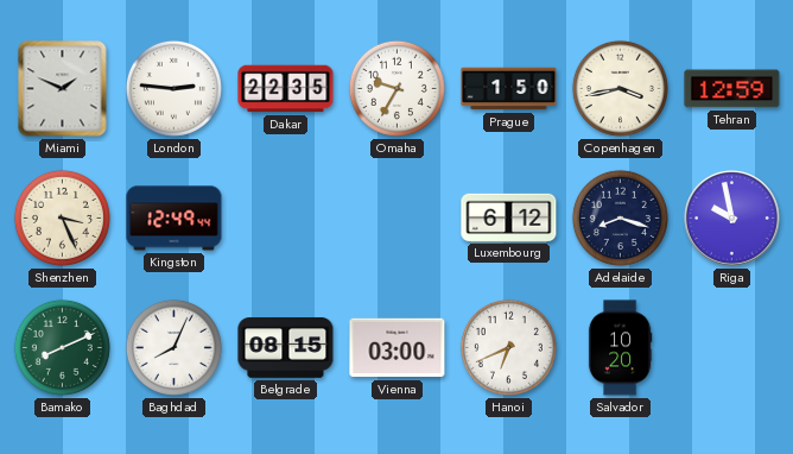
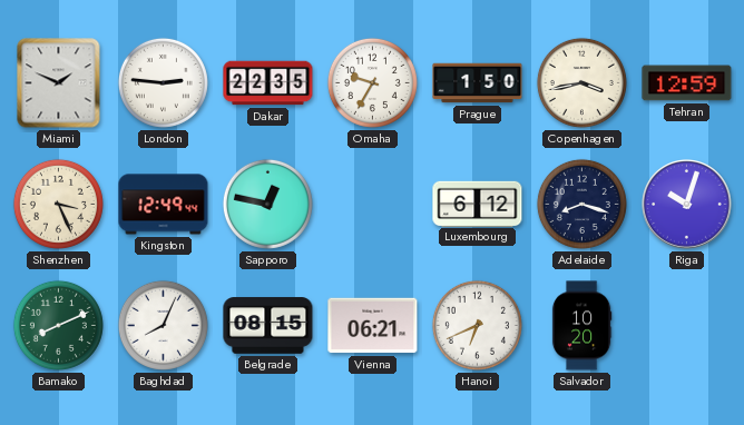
Sapporo: none -> 12:47 (267, 204)
Riga: 9:58 -> 10:03 (687, 205)
Vienna: 03:00 -> 06:21 (373, 326)
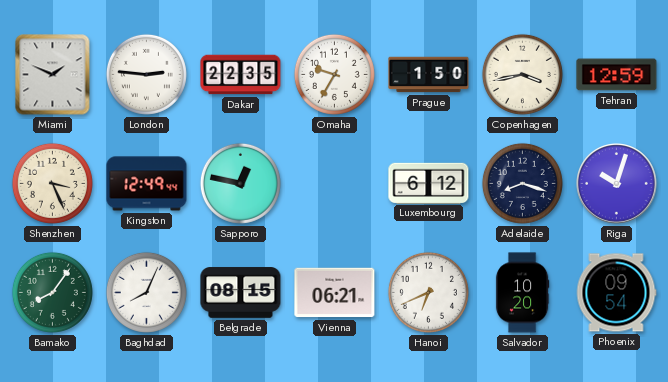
Bamako: 8:11 -> 8:06 (52, 292)
Phoenix: none -> 09:54 (616, 293)
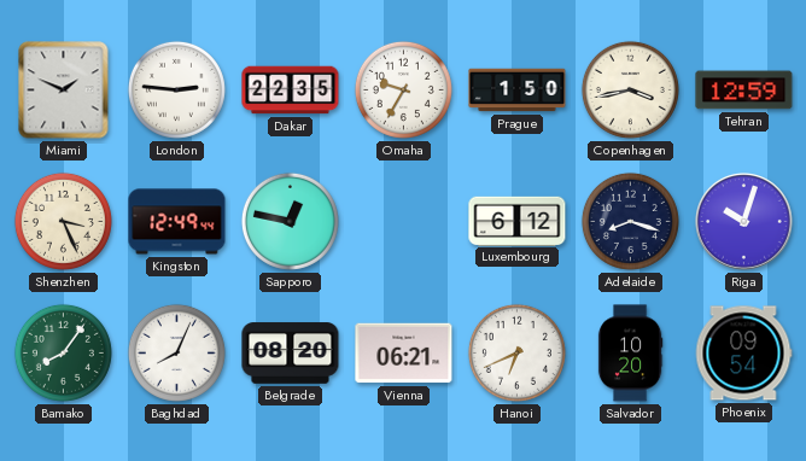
Belgrade: 08:15 -> 08:20 (291, 354)
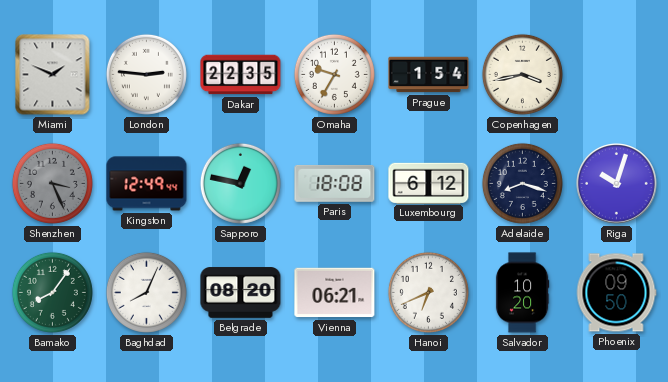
Prague: 1:50 -> 1:54 (429, 75)
Tehran: 12:59 -> none (744, 91)
Shenzhen dial: cream -> grey (52, 183)
Paris: none -> 18:08 (335, 183)
Phoenix: 09:54 -> 09:50 (616, 293)
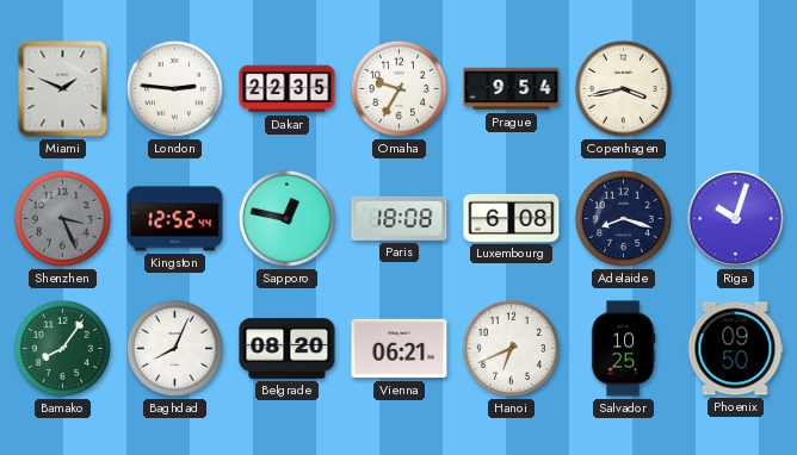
Prague: 1:54 -> 9:54 (512, 89)
Kingston: 12:49 -> 12:52 (175, 219)
Luxembourg: 6:12 -> 6:08 (512, 218)
Salvador: 10:20 -> 10:25 (623, 349)
